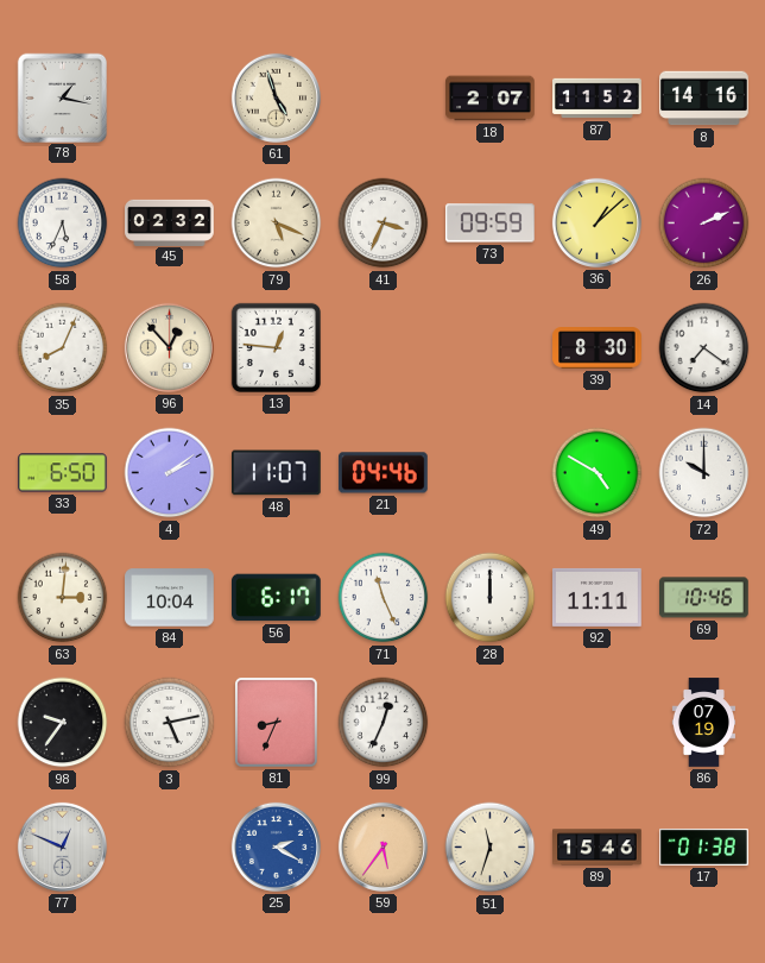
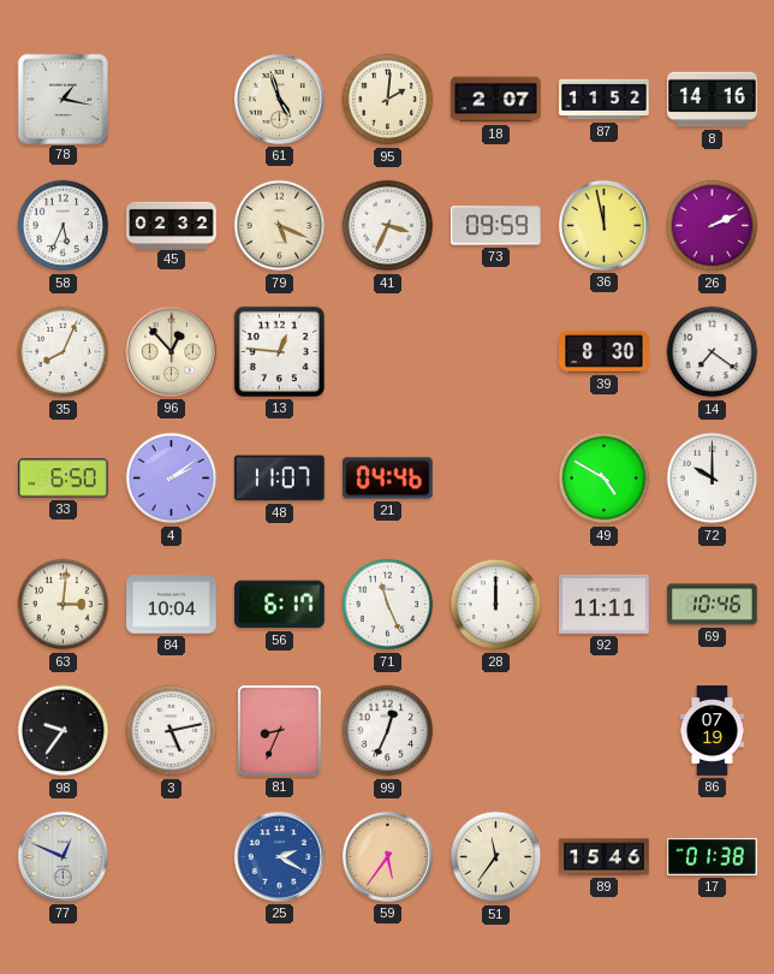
95: none -> 2:01 (388, 100)
36: 1:08 -> 11:58 (603, 225)
51: 11:33 -> 11:36 (496, 857)
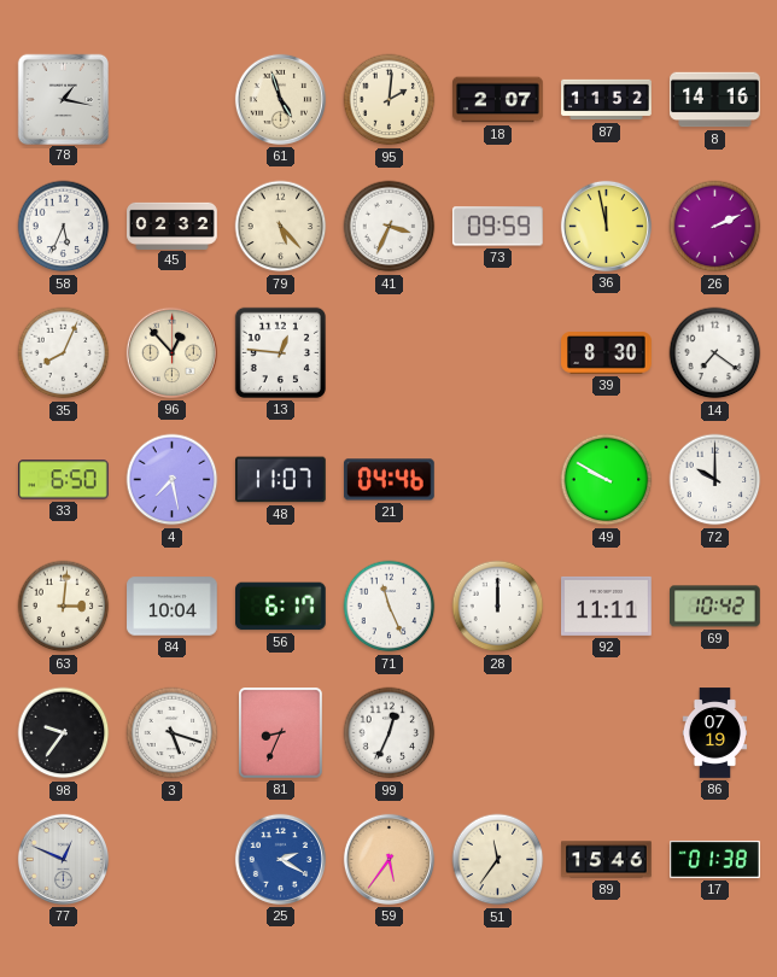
79: 5:19 -> 5:23 (281, 227)
4: 2:09 -> 7:28 (173, 480)
49: 4:50 -> 9:50 (607, 480)
69: 10:46 -> 10:42 (715, 607)
3: 5:13 -> 5:18 (173, 733)
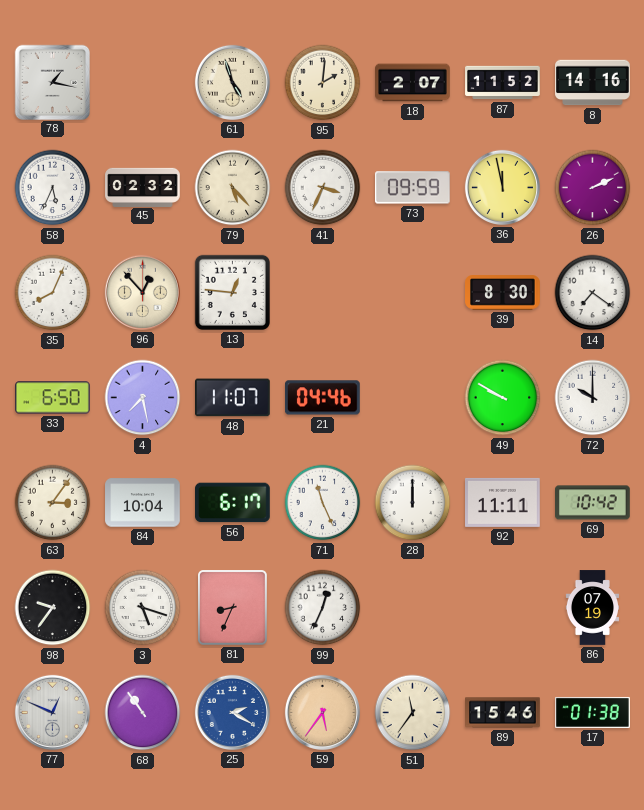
63: 3:01 -> 3:06 (53, 503)
68: none -> 10:54 (143, 713)
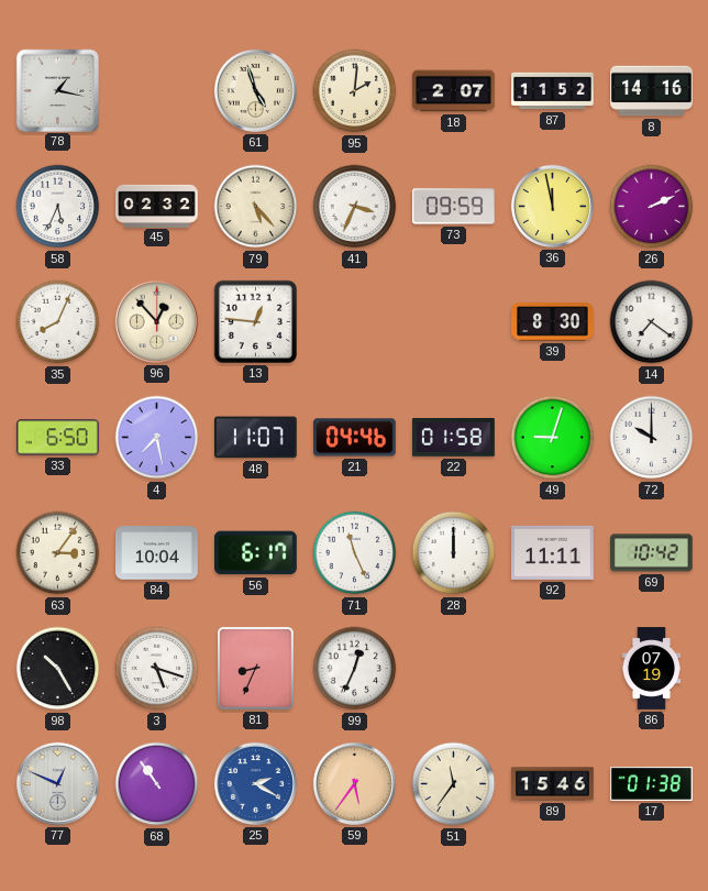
22: none -> 01:58 (454, 438)
49: 9:50 -> 9:03 (553, 438)
98: 9:36 -> 10:25 (58, 669)
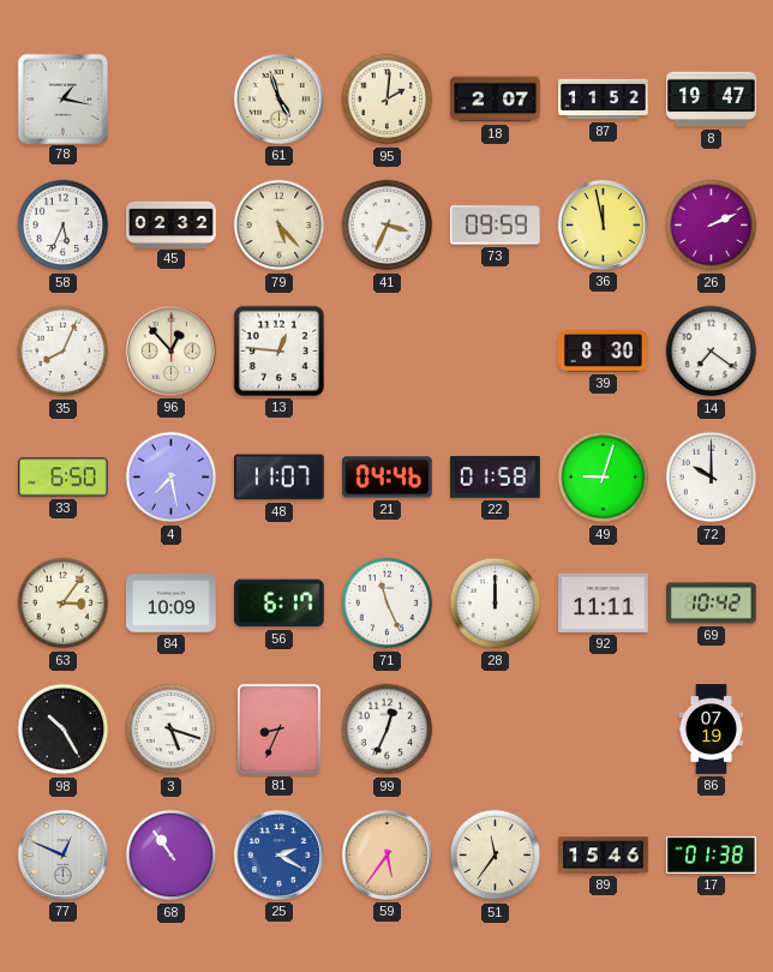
8: 14:16 -> 19:47 (712, 100)
84: 10:04 -> 10:09 (172, 604)
